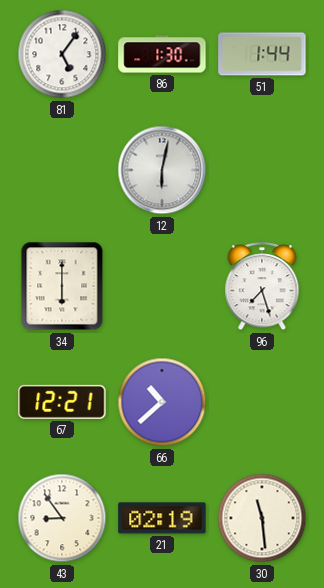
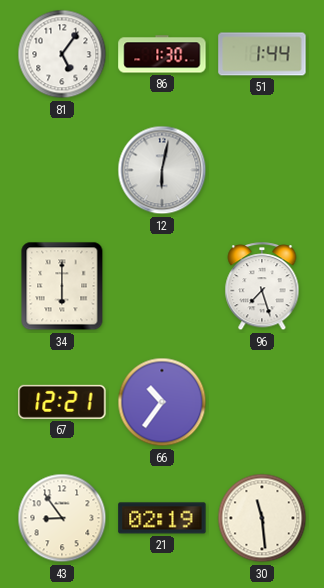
66: 10:38 -> 10:36 (162, 402)
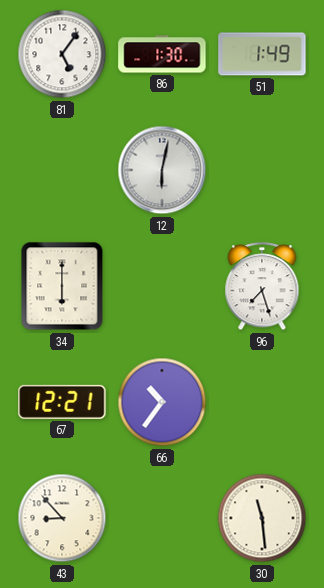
51: 1:44 -> 1:49 (262, 54)
43: 8:54 -> 8:53 (62, 518)
21: 02:19 -> none (162, 518)
